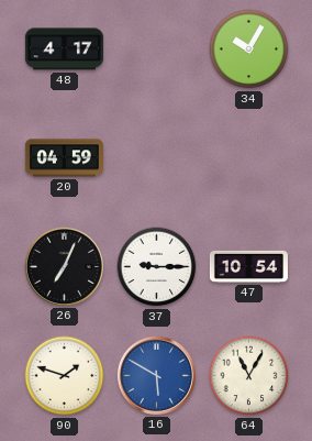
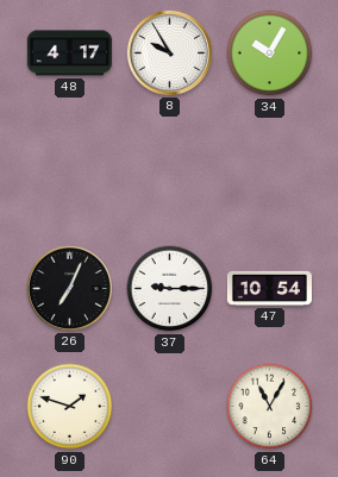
8: none -> 9:55 (169, 52)
20: 04:59 -> none (64, 158)
16: 5:50 -> none (156, 375)
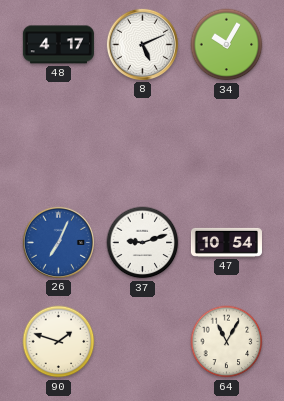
8: 9:55 -> 5:11 (142, 44)
26 dial: black -> blue (58, 242)
37: 9:15 -> 9:12 (143, 243)
